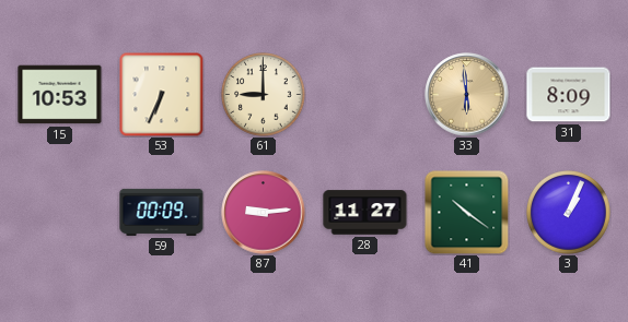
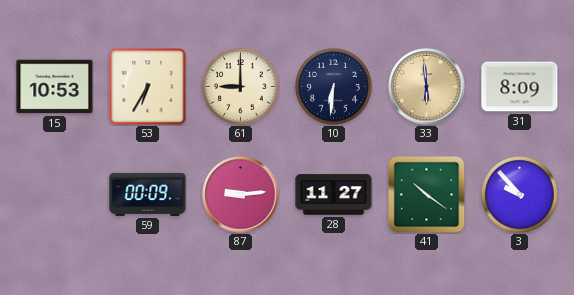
53: 6:34 -> 6:35 (147, 86)
10: none -> 6:31 (334, 87)
3: 1:04 -> 9:53 (520, 195)
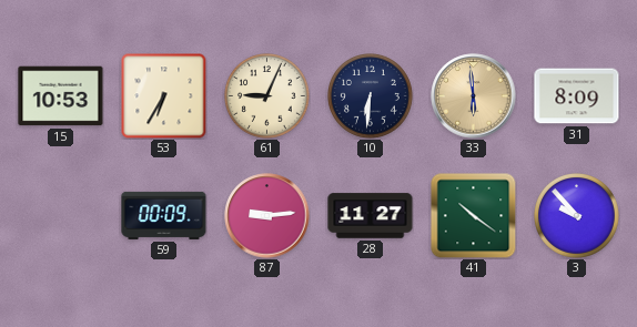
61: 9:00 -> 9:04 (267, 96)
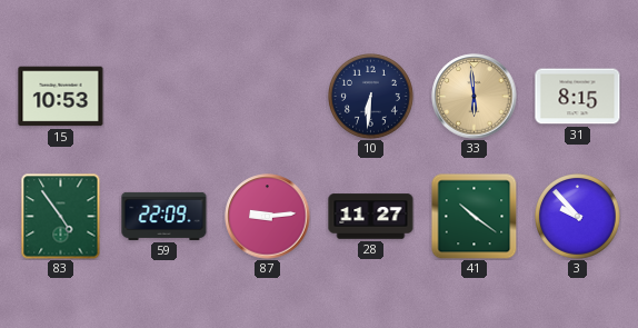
53: 6:35 -> none (163, 95)
61: 9:04 -> none (267, 96)
31: 8:09 -> 8:15 (578, 97)
83: none -> 4:54 (61, 217)
59: 00:09 -> 22:09 (165, 216)
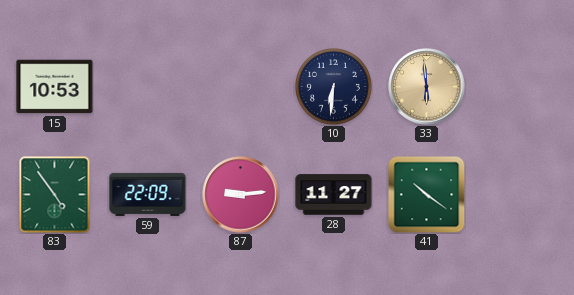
31: 8:15 -> none (578, 97)
3: 9:53 -> none (578, 217)
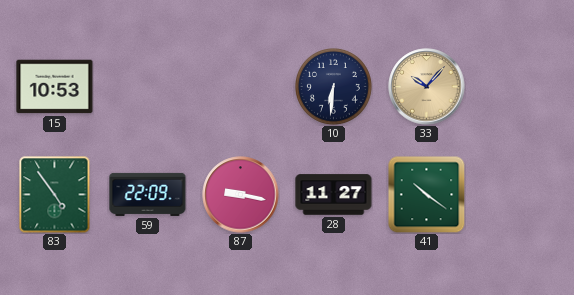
33: 5:59 -> 10:07 (427, 87)
87: 9:14 -> 9:17 (241, 195)
